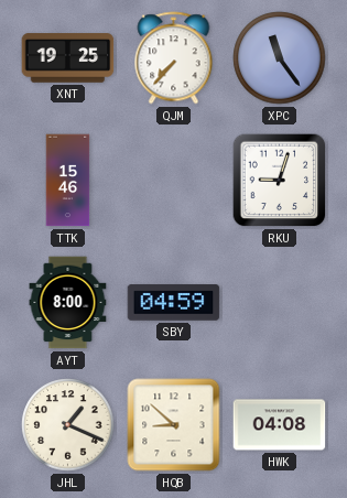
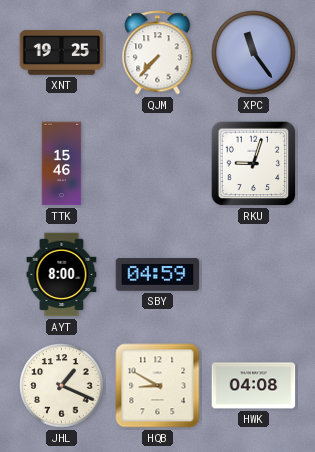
HQB: 8:52 -> 8:50 (158, 386)
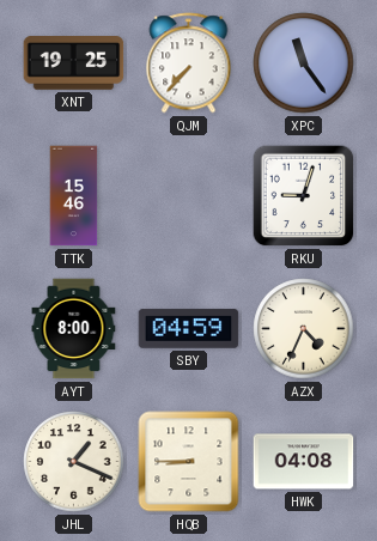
AZX: none -> 4:34 (304, 329)
HQB: 8:50 -> 8:45 (189, 462)
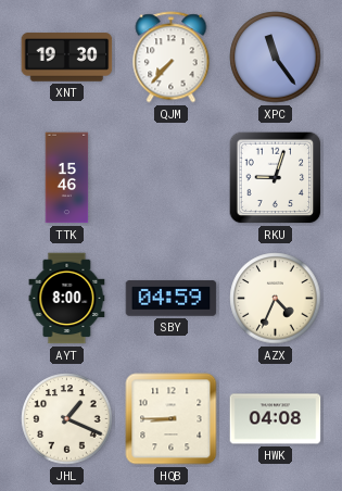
XNT: 19:25 -> 19:30 (67, 58)
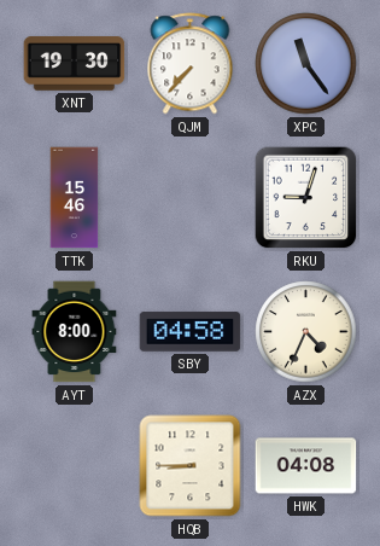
SBY: 04:59 -> 04:58 (191, 332)
JHL: 1:19 -> none (67, 419)
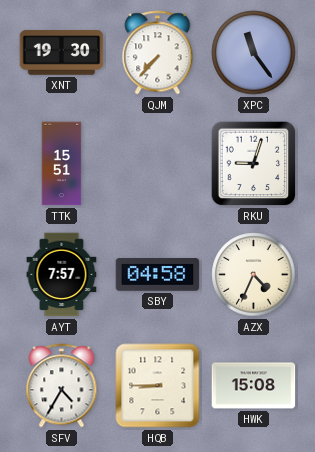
TTK: 15:46 -> 15:51 (62, 164)
AYT: 8:00 -> 7:57 (62, 275)
SFV: none -> 4:35 (62, 386)
HWK: 04:08 -> 15:08 (254, 386)
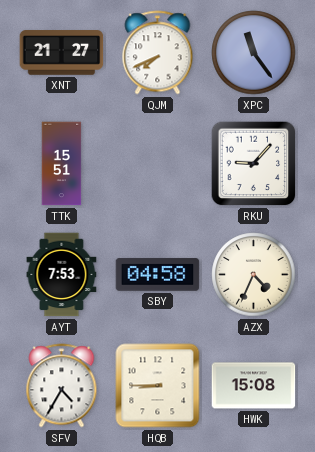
XNT: 19:30 -> 21:27 (62, 53)
QJM: 7:37 -> 7:41 (158, 53)
RKU: 9:03 -> 9:07 (254, 164)
AYT: 7:57 -> 7:53 (62, 275)
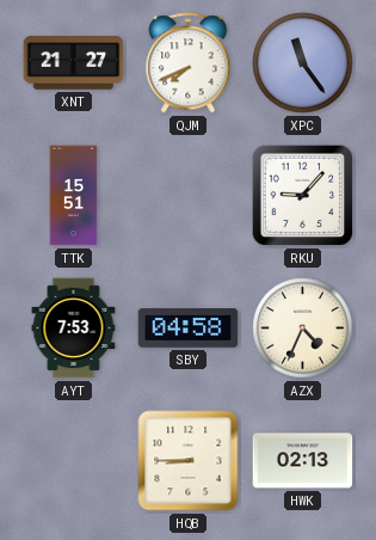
SFV: 4:35 -> none (62, 386)
HWK: 15:08 -> 02:13 (303, 461)
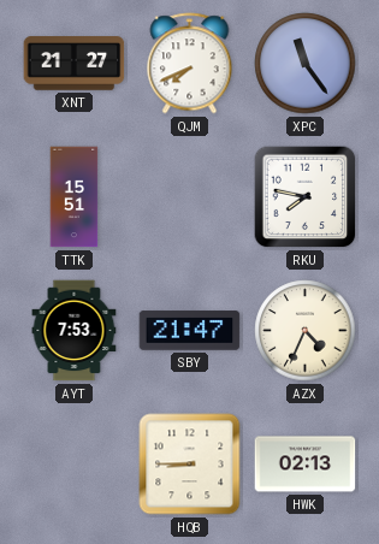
RKU: 9:07 -> 7:47 (306, 197)
SBY: 04:58 -> 21:47 (190, 331)
